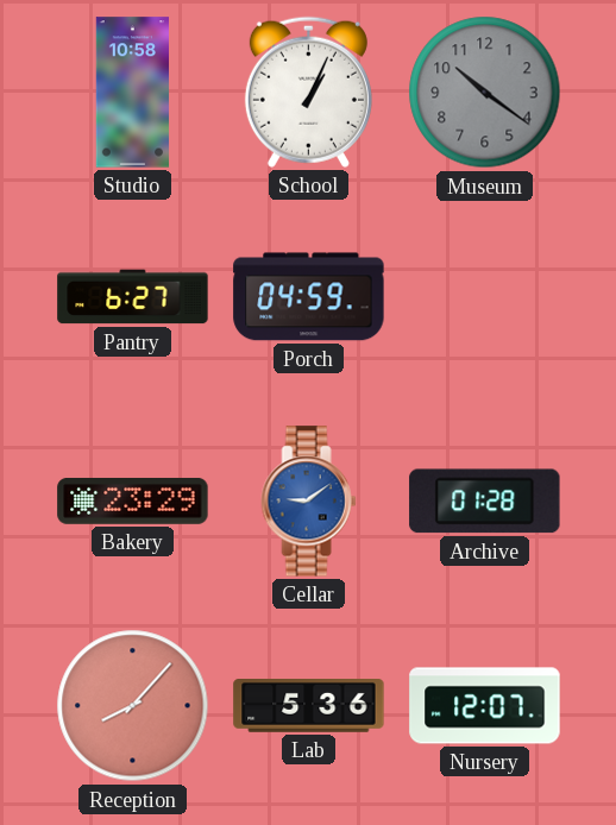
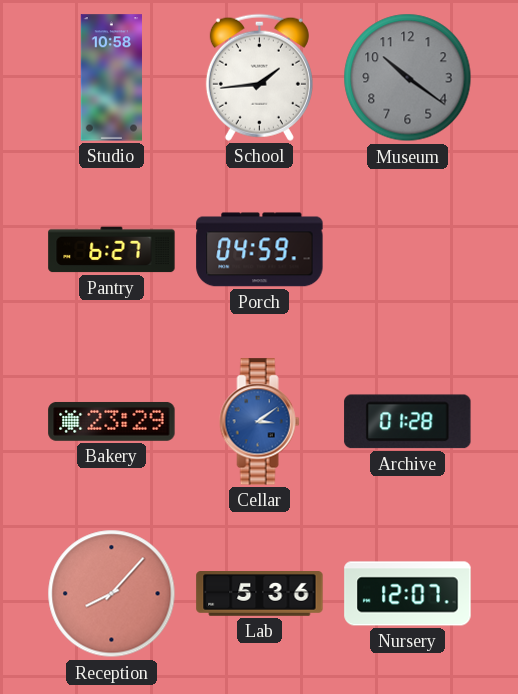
School: 1:04 -> 1:44 (259, 77)
Cellar: 9:09 -> 3:09 (260, 422)
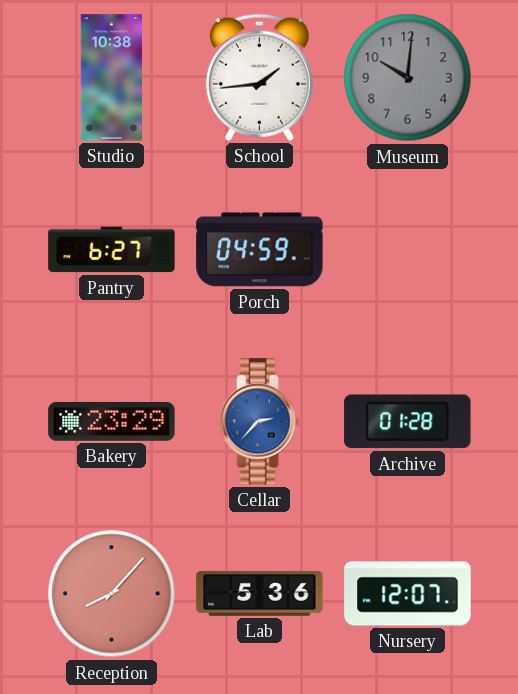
Studio: 10:58 -> 10:38 (111, 78)
Museum: 10:21 -> 10:01 (408, 78)
Cellar: 3:09 -> 2:37 (260, 422)
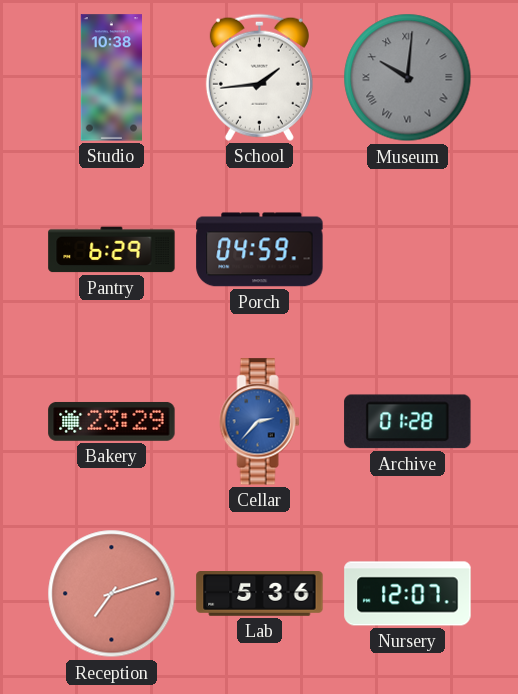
Museum numerals: Arabic -> Roman (408, 78)
Pantry: 6:27 -> 6:29 (112, 250)
Reception: 8:07 -> 7:12 (112, 594)
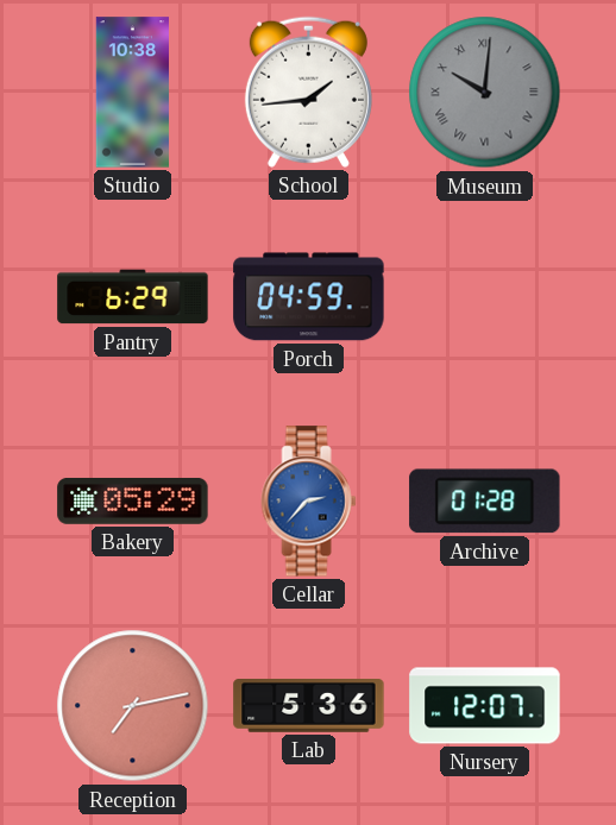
Bakery: 23:29 -> 05:29 (133, 500)
Reception: 7:12 -> 7:13 (133, 706)
